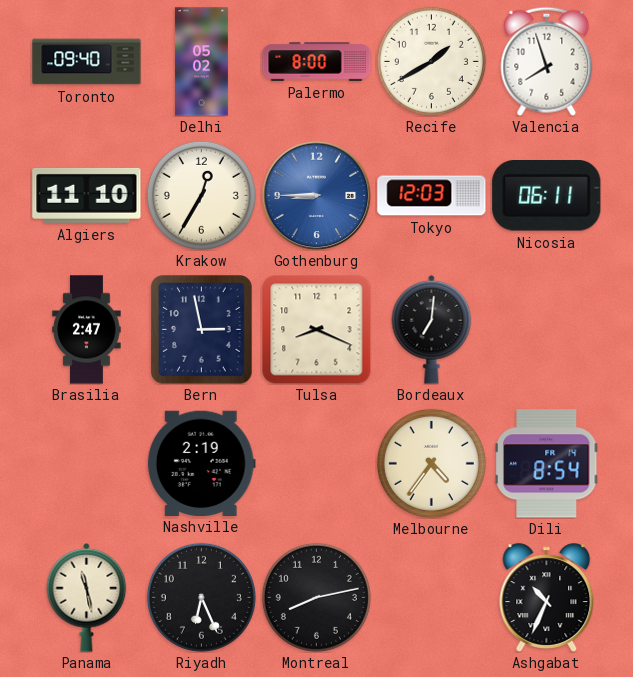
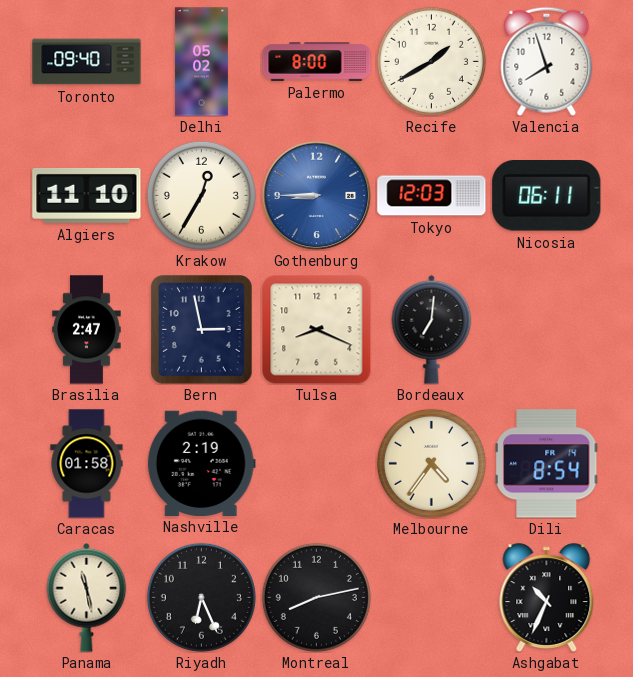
Caracas: none -> 01:58 (87, 464)
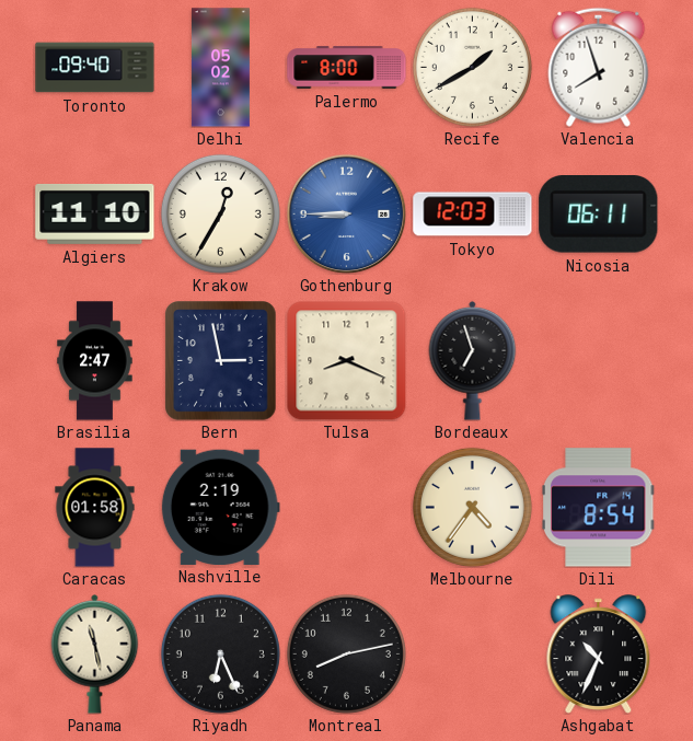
Bordeaux: 7:01 -> 6:57 (473, 360)
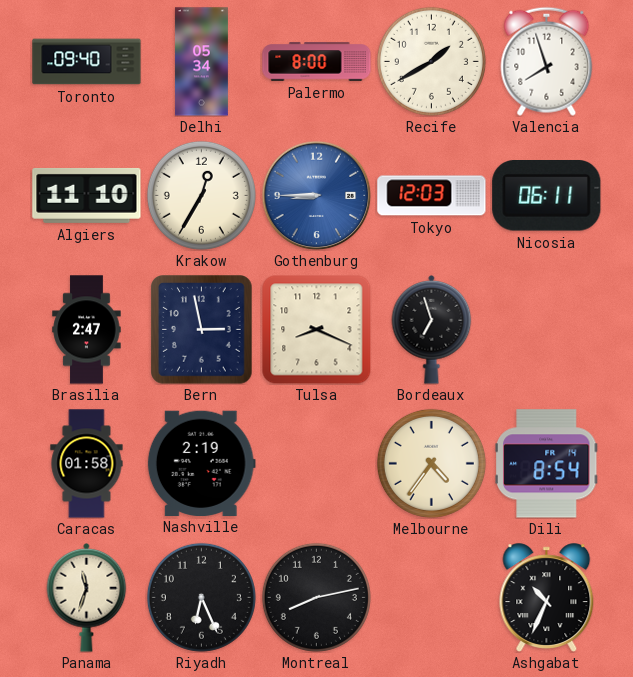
Delhi: 05:02 -> 05:34 (201, 62)
Panama: 11:28 -> 11:33 (87, 597)
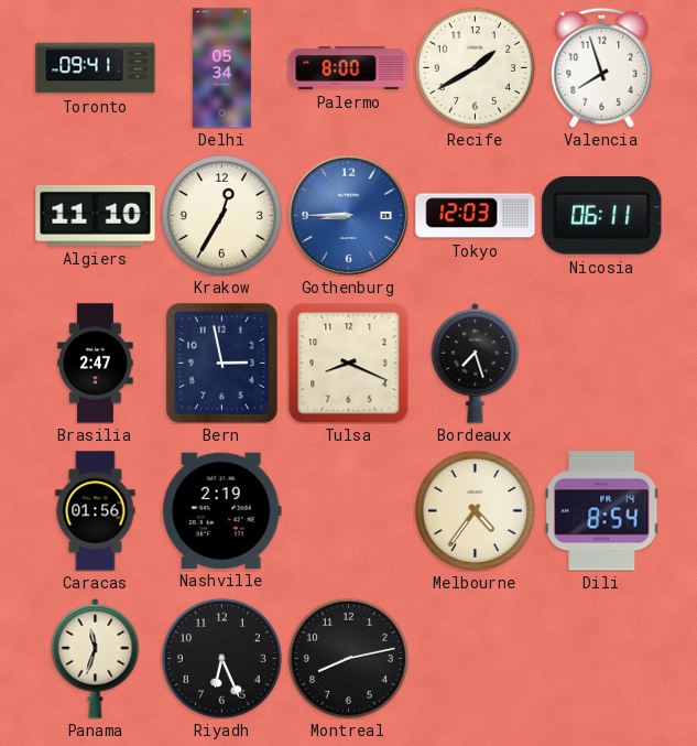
Toronto: 09:40 -> 09:41 (96, 68)
Bordeaux: 6:57 -> 7:27 (476, 363)
Caracas: 01:58 -> 01:56 (96, 511)
Ashgabat: 10:34 -> none (547, 598)
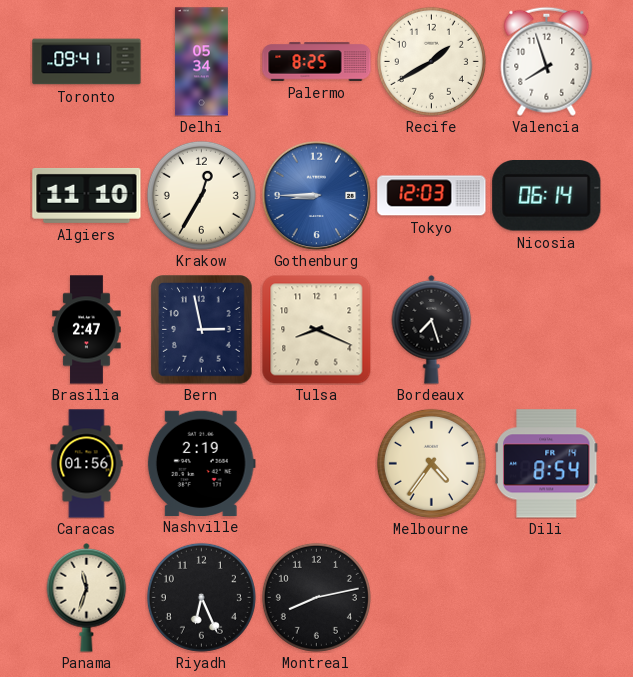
Palermo: 8:00 -> 8:25 (317, 62)
Nicosia: 06:11 -> 06:14 (547, 196)
